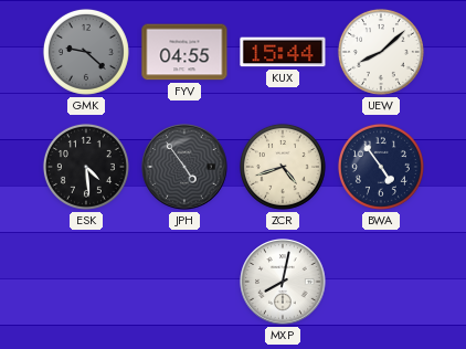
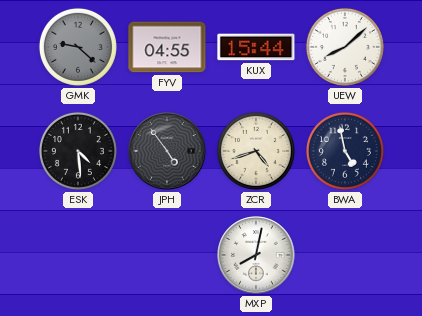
BWA: 4:54 -> 4:58 (345, 151)
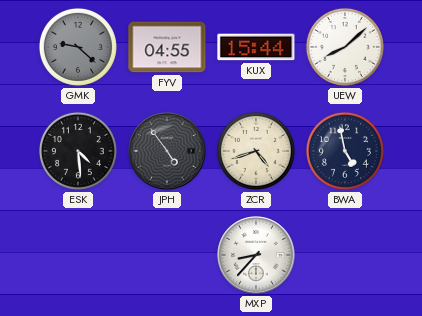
MXP: 8:02 -> 8:37 (256, 255)
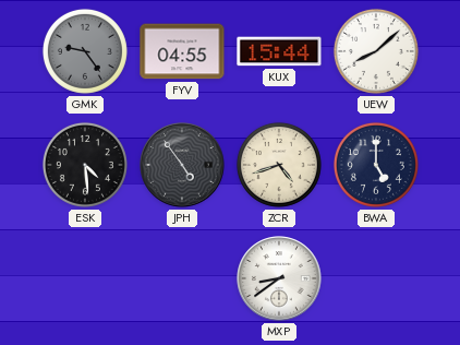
GMK: 9:22 -> 9:24 (85, 51)
BWA: 4:58 -> 5:00 (376, 165)
MXP: 8:37 -> 8:39 (279, 278)
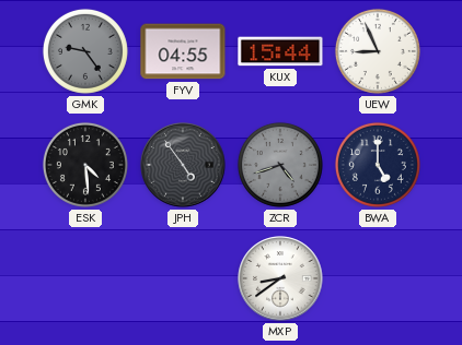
UEW: 8:08 -> 8:56 (378, 51)
ZCR dial: cream -> grey (280, 165)
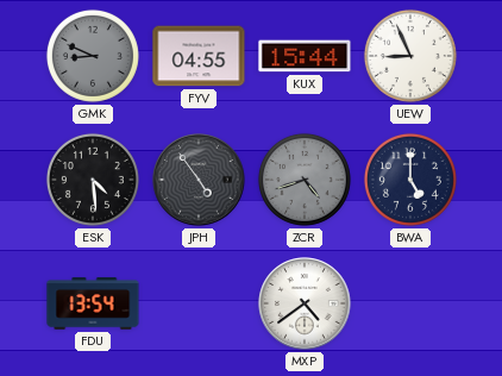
GMK: 9:24 -> 8:49 (93, 56)
FDU: none -> 13:54 (93, 303)
MXP: 8:39 -> 4:39 (305, 303)
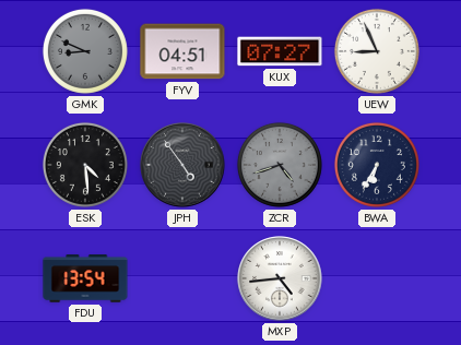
FYV: 04:55 -> 04:51 (182, 51)
KUX: 15:44 -> 07:27 (280, 51)
BWA: 5:00 -> 6:35 (377, 165)
MXP: 4:39 -> 4:44 (280, 278)
